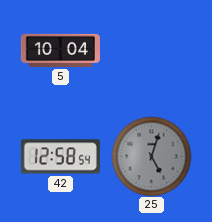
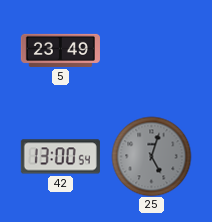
5: 10:04 -> 23:49 (60, 50)
42: 12:58 -> 13:00 (60, 157)
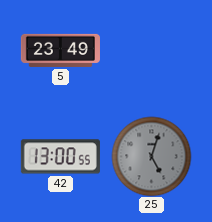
42: 13:00:54 -> 13:00:55 (60, 157)
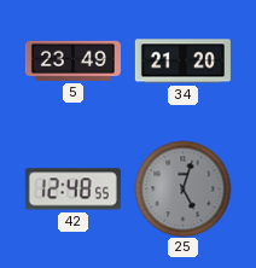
34: none -> 21:20 (182, 62)
42: 13:00 -> 12:48 (72, 190)
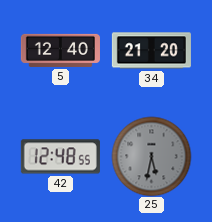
5: 23:49 -> 12:40 (60, 50)
25: 5:03 -> 5:32 (151, 156)
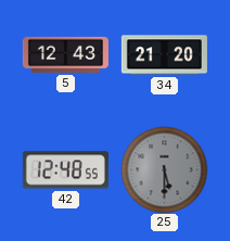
5: 12:40 -> 12:43 (65, 54)
25: 5:32 -> 5:30 (164, 169)
